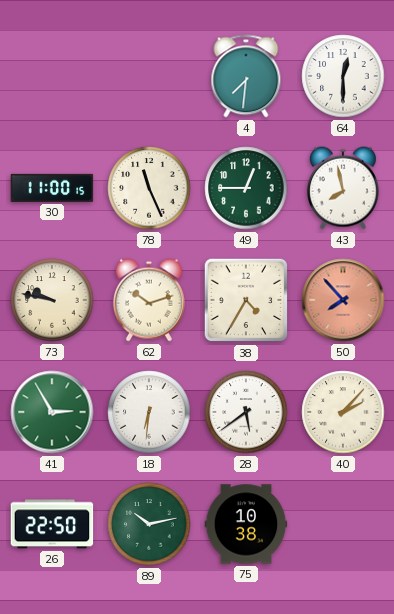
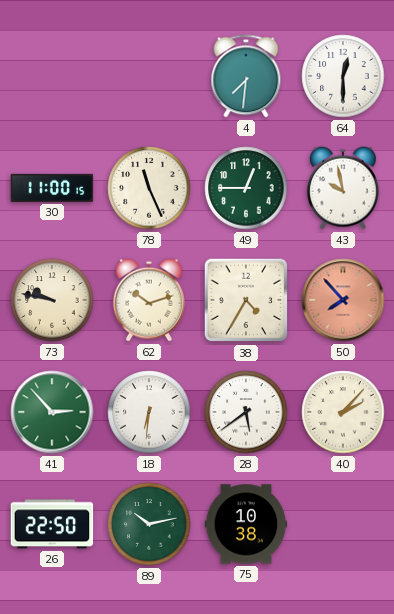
43: 7:58 -> 9:58 (343, 188)
41: 2:55 -> 2:53 (52, 412)
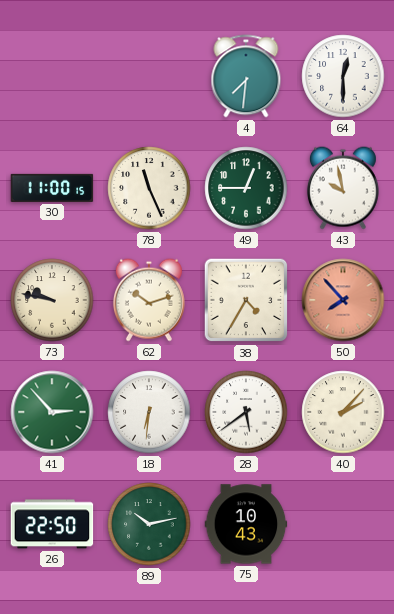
75: 10:38 -> 10:43 (246, 524)
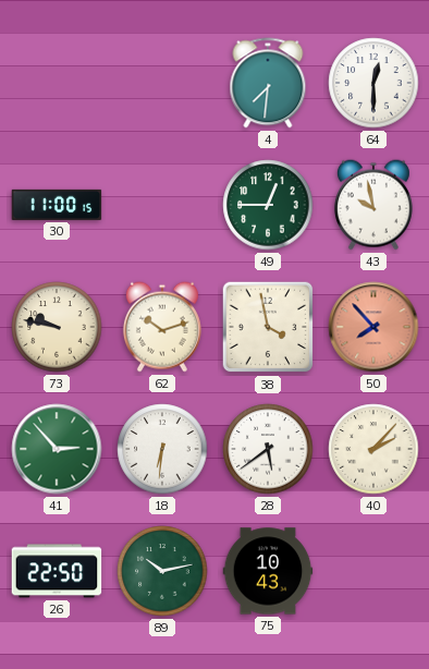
78: 11:26 -> none (149, 188)
38: 4:35 -> 3:58 (268, 327)
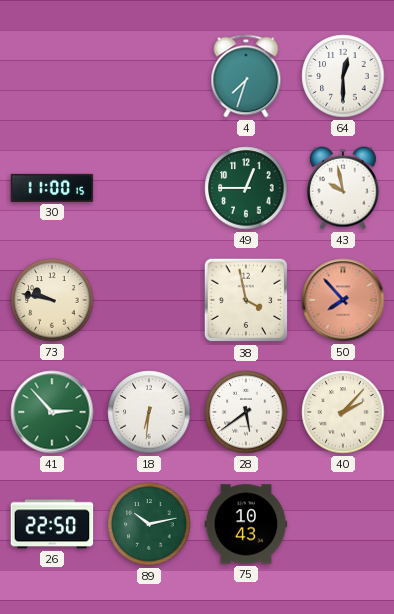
4: 7:31 -> 7:33 (246, 76)
62: 10:12 -> none (162, 327)
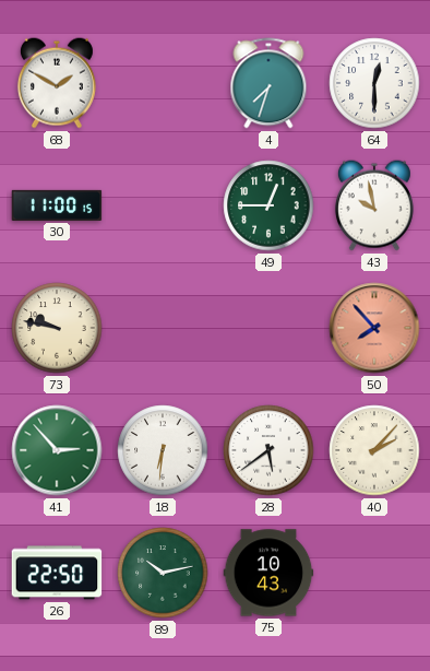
68: none -> 1:50 (57, 83)
38: 3:58 -> none (246, 300)
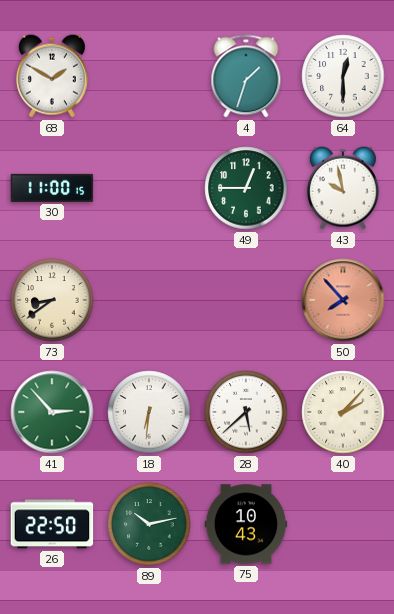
4: 7:33 -> 1:33 (246, 76)
73: 9:47 -> 8:39 (52, 300)
28: 5:39 -> 5:38 (246, 412)
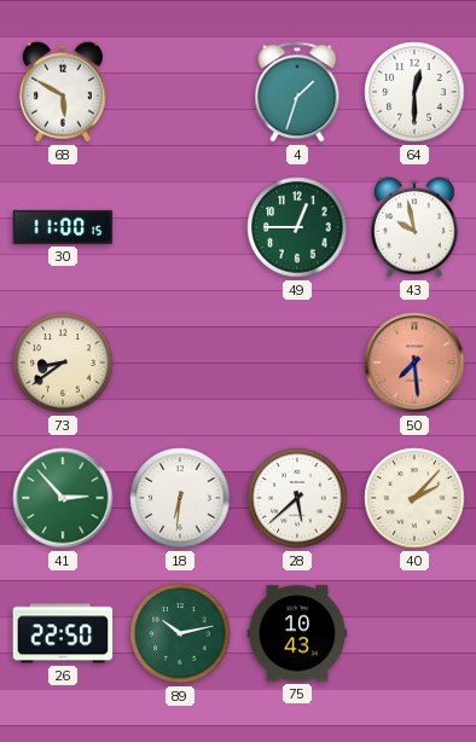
68: 1:50 -> 5:50 (63, 92)
50: 7:53 -> 7:29 (414, 363)
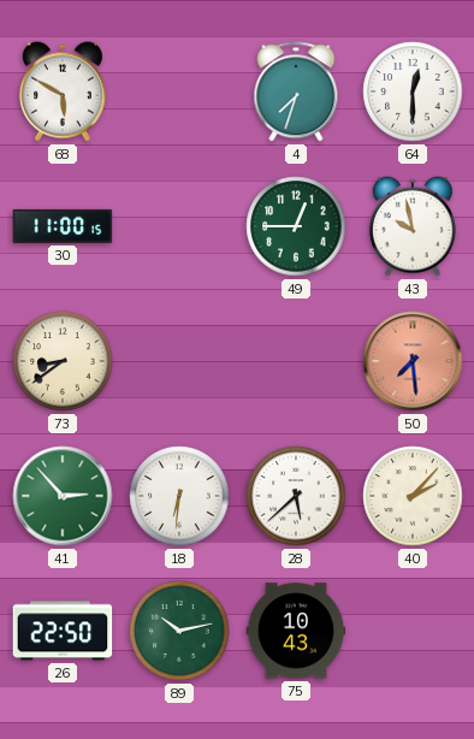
4: 1:33 -> 7:33 (296, 91)
